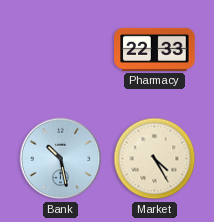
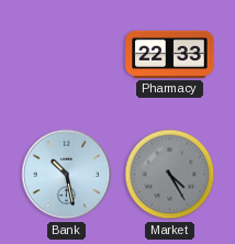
Market dial: cream -> grey (170, 175)
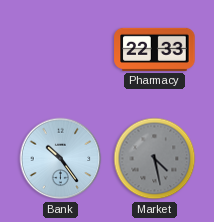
Bank: 10:28 -> 10:24 (61, 159)
Market: 4:25 -> 4:28 (155, 159)
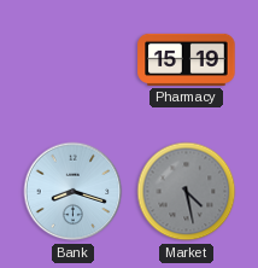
Pharmacy: 22:33 -> 15:19 (187, 59)
Bank: 10:24 -> 8:18 (74, 192)
